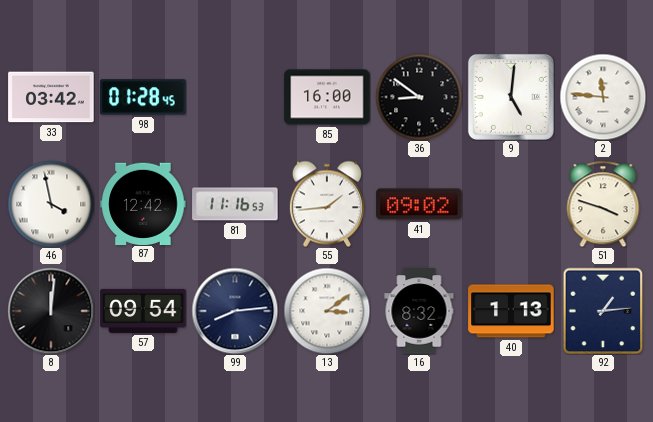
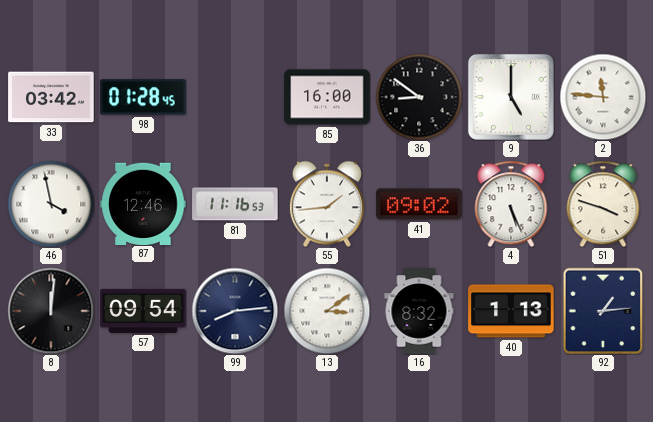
9: 5:01 -> 5:00 (511, 97)
87: 12:42 -> 12:46 (143, 203)
4: none -> 5:26 (511, 204)
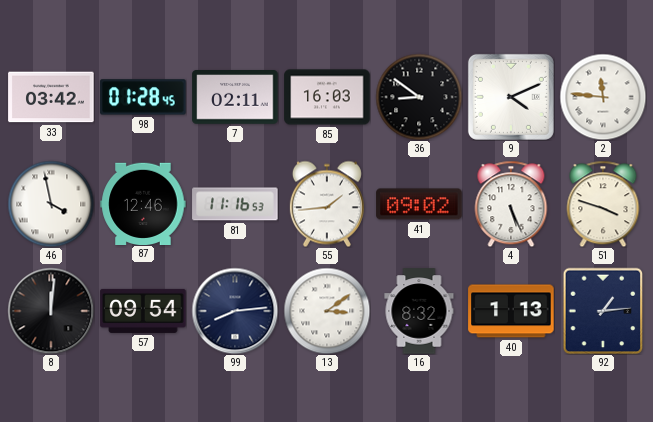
7: none -> 02:11 (235, 98)
85: 16:00 -> 16:03 (327, 97)
9: 5:00 -> 4:11 (511, 97)
